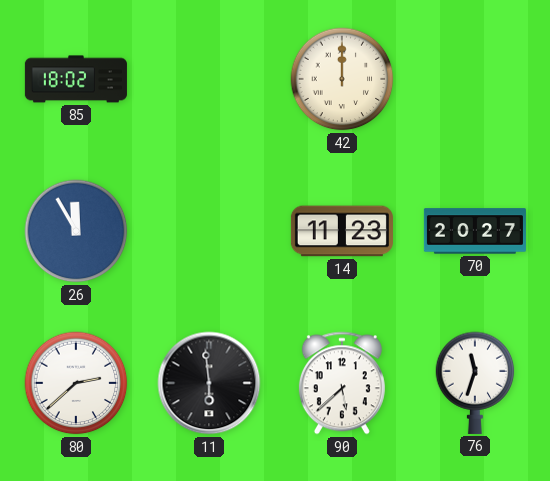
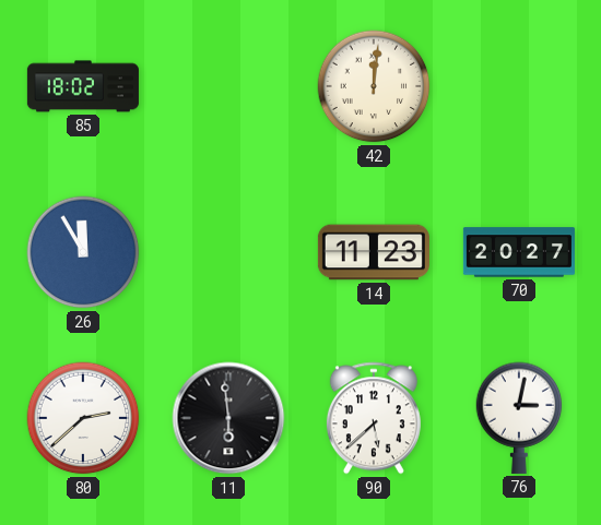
42: 12:00 -> 12:01 (374, 86)
76: 11:33 -> 3:02 (519, 418)
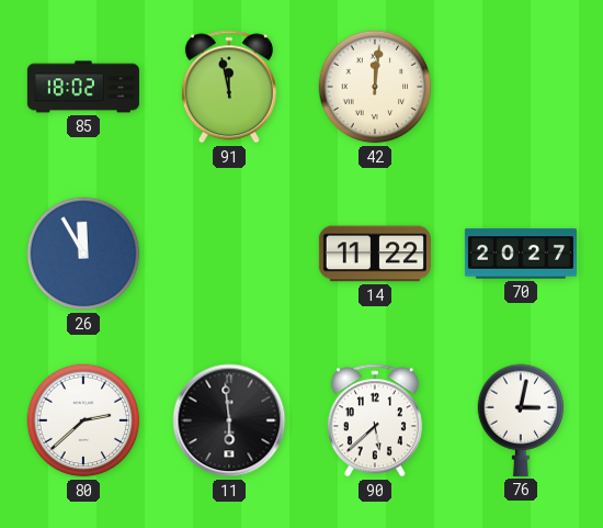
91: none -> 11:58 (229, 87)
14: 11:23 -> 11:22 (375, 254)
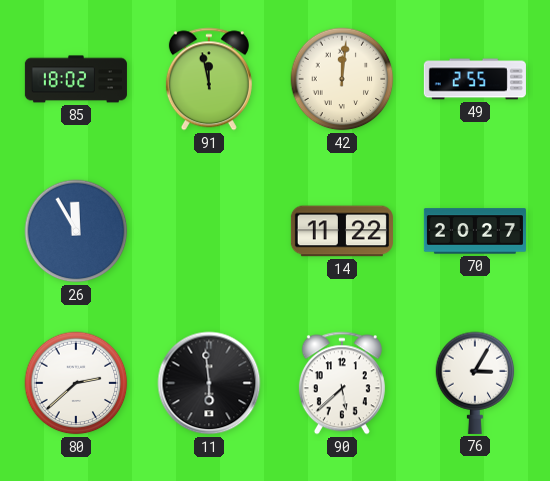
49: none -> 2:55 (475, 79)
76: 3:02 -> 3:05 (475, 383)
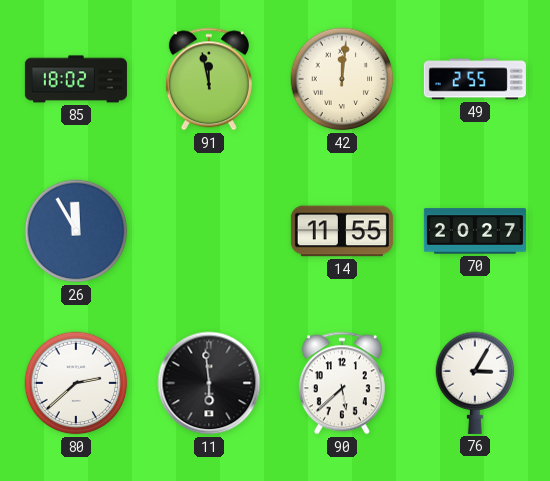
14: 11:22 -> 11:55 (342, 231)
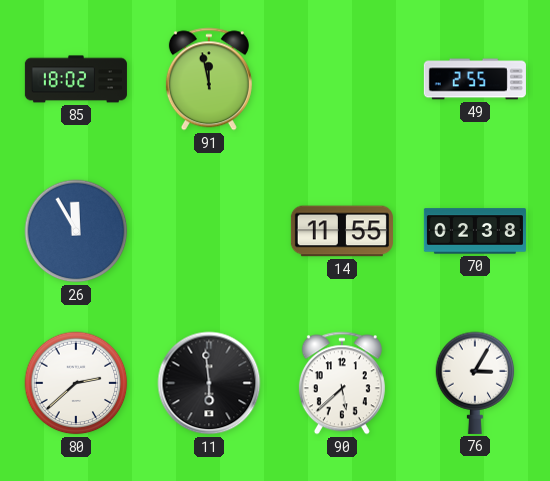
42: 12:01 -> none (342, 79)
70: 20:27 -> 02:38 (475, 231)
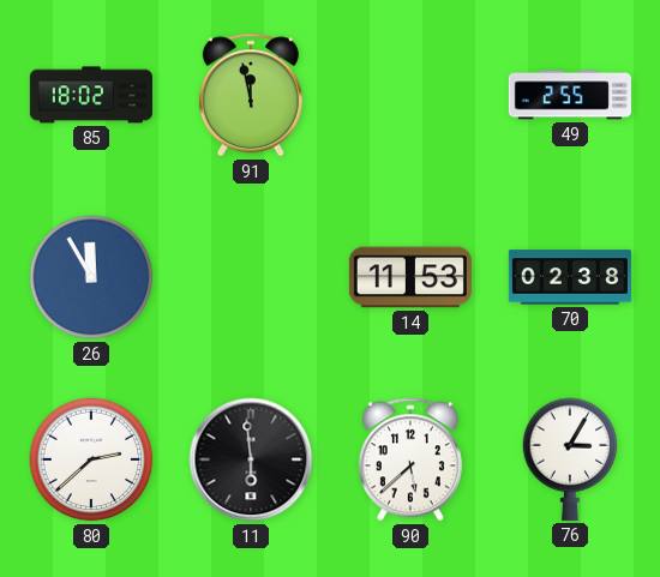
14: 11:55 -> 11:53 (410, 277)
